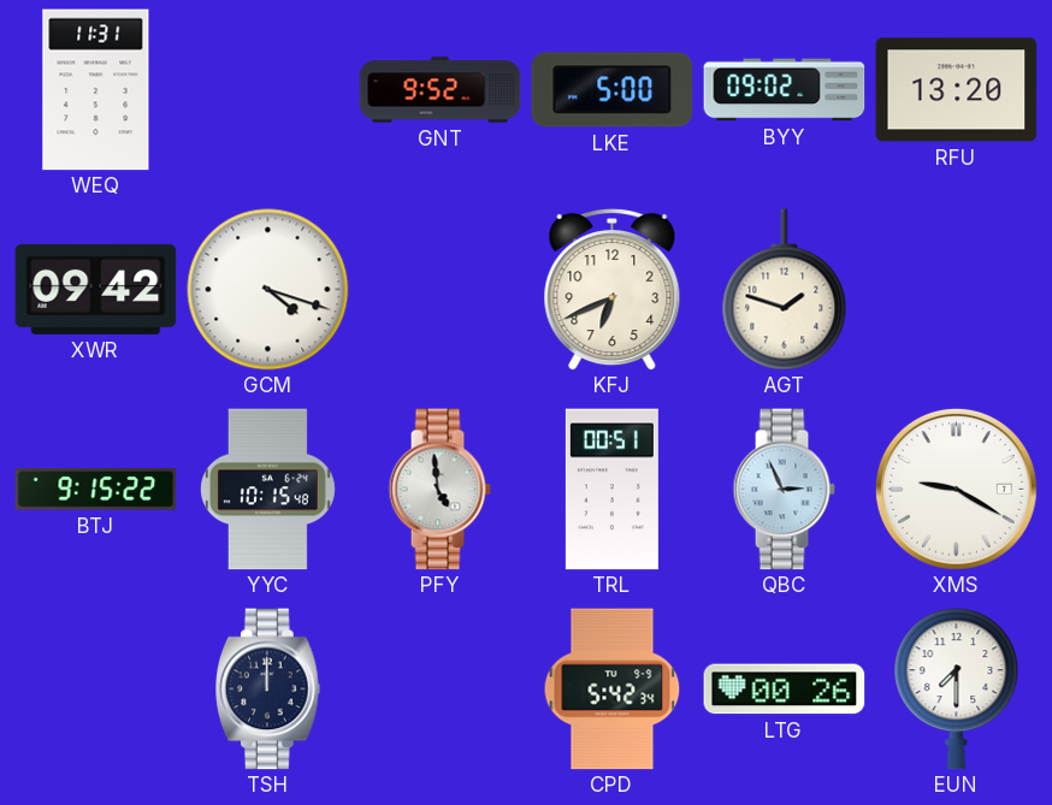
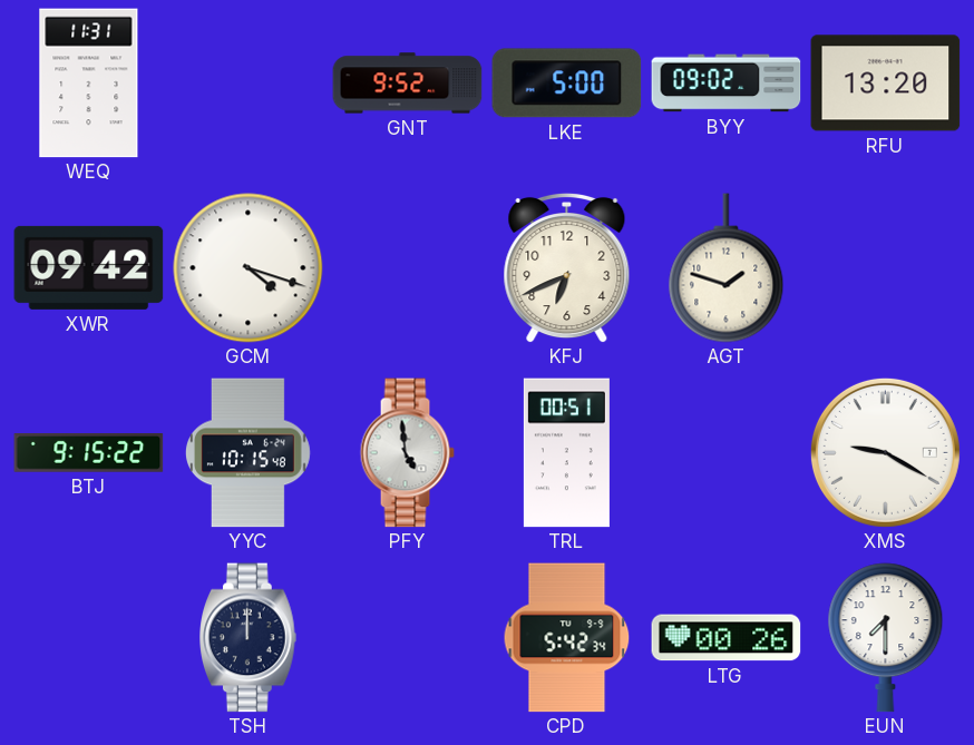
QBC: 2:56 -> none (784, 490)
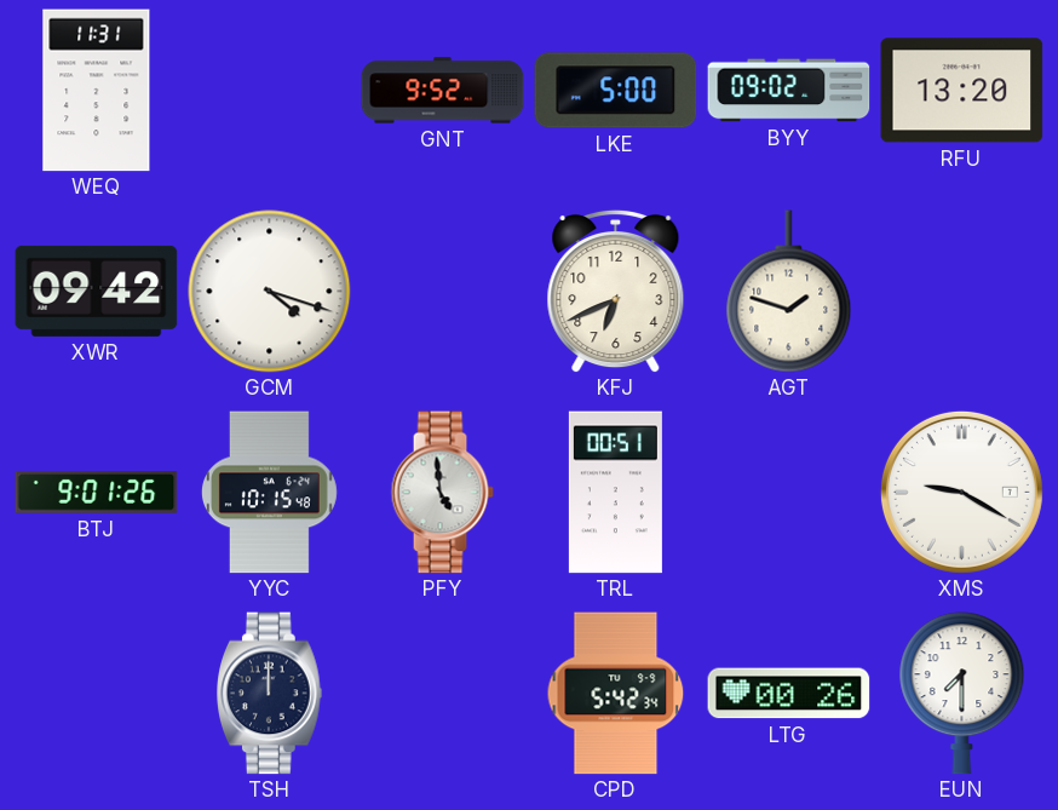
BTJ: 9:15 -> 9:01 (97, 493)
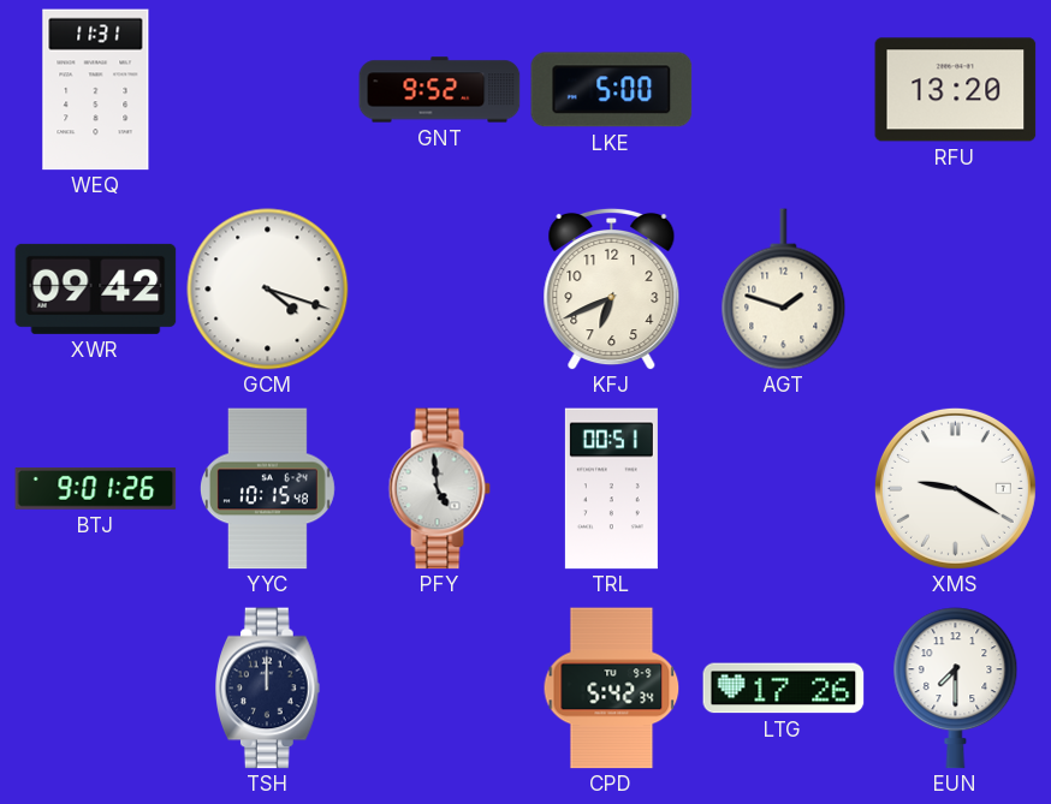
BYY: 09:02 -> none (789, 91)
LTG: 00:26 -> 17:26 (784, 689)
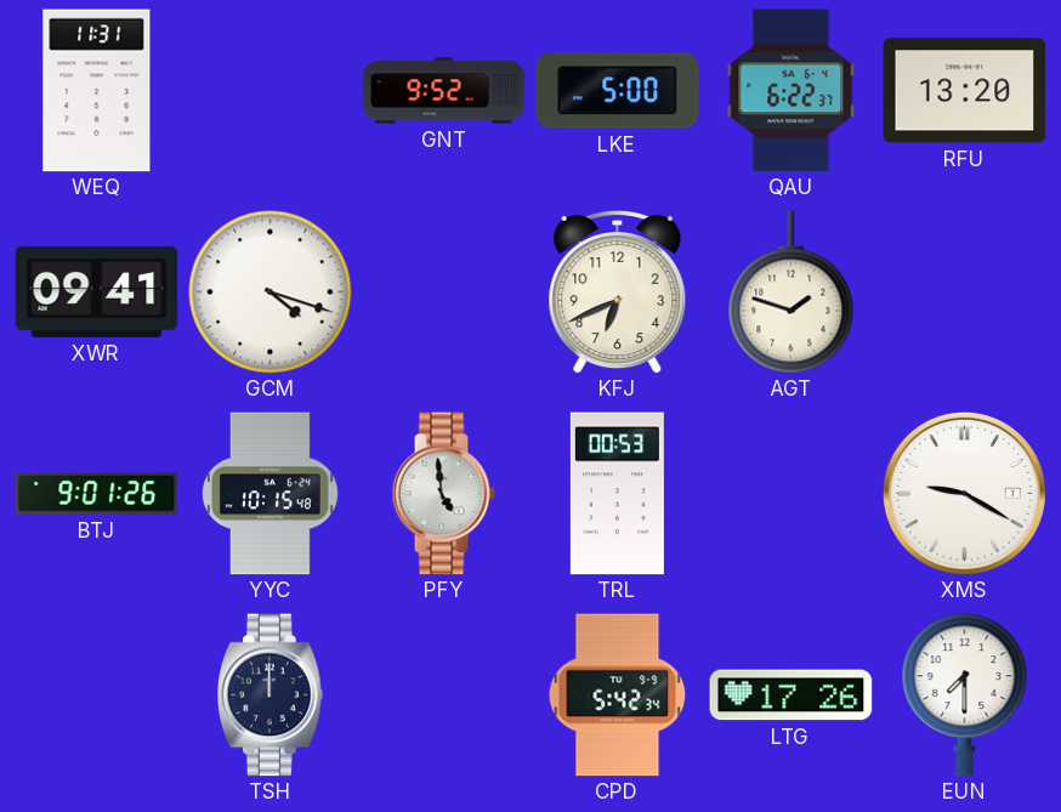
QAU: none -> 6:22 (792, 91)
XWR: 09:42 -> 09:41 (97, 291)
TRL: 00:51 -> 00:53 (617, 494)
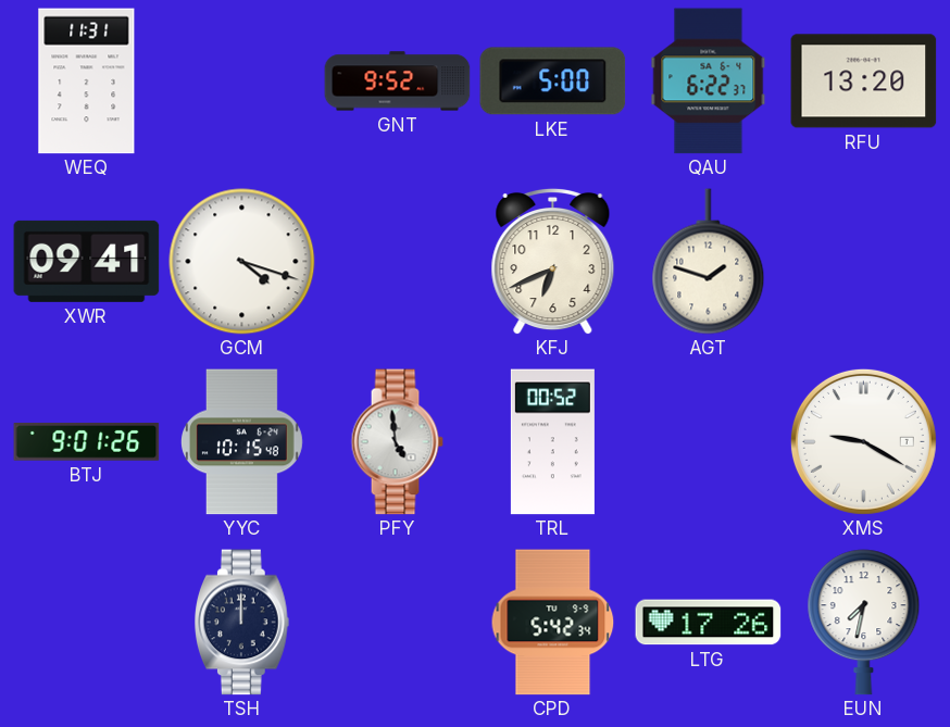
TRL: 00:53 -> 00:52 (552, 442)
EUN: 7:30 -> 7:32 (864, 623)
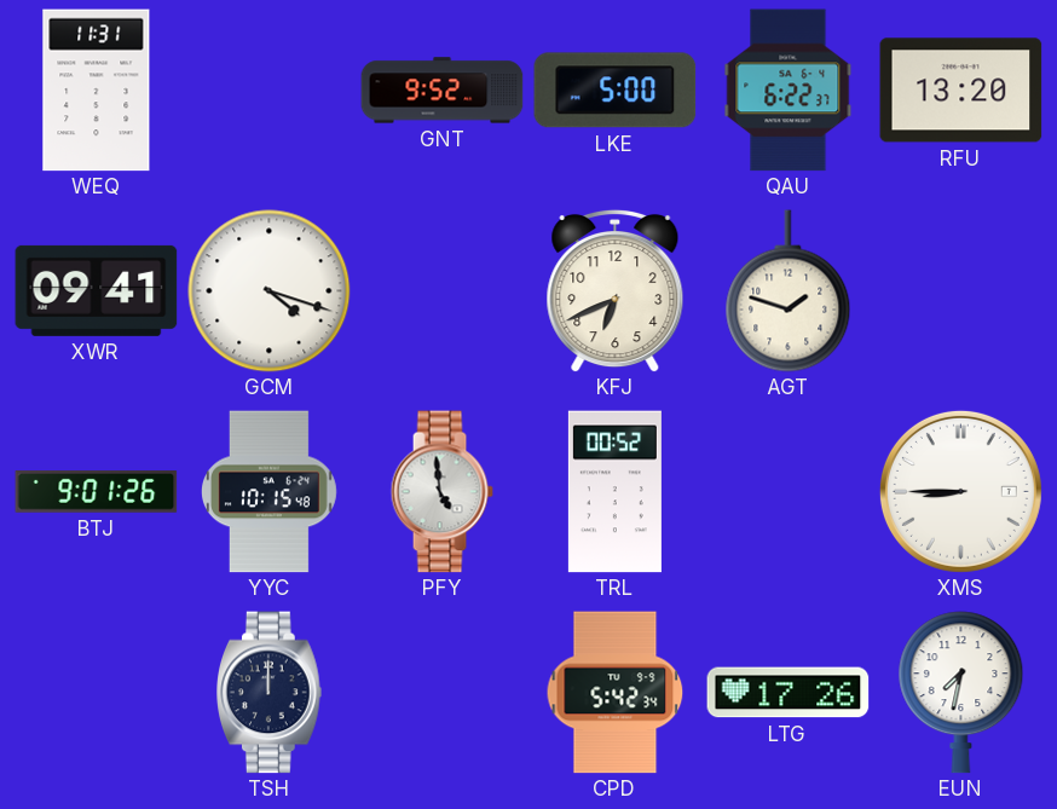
XMS: 9:20 -> 8:45 (960, 491)
